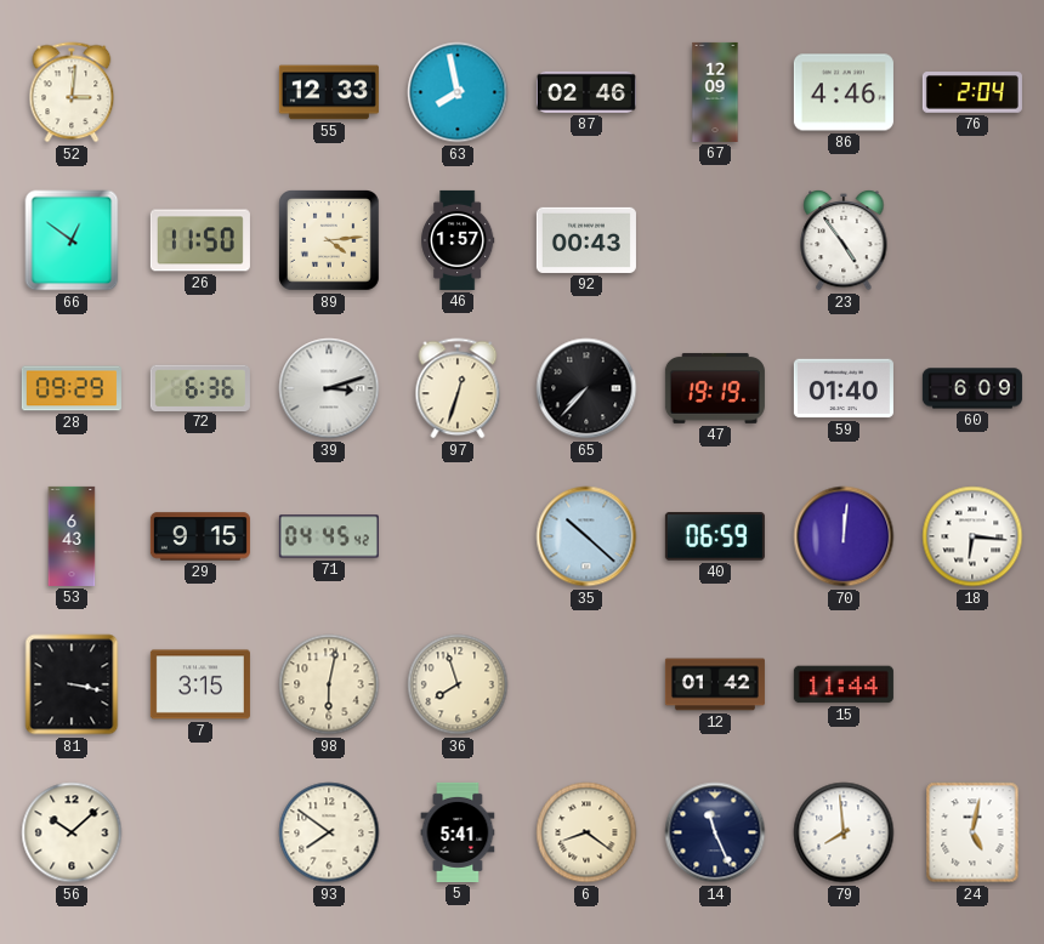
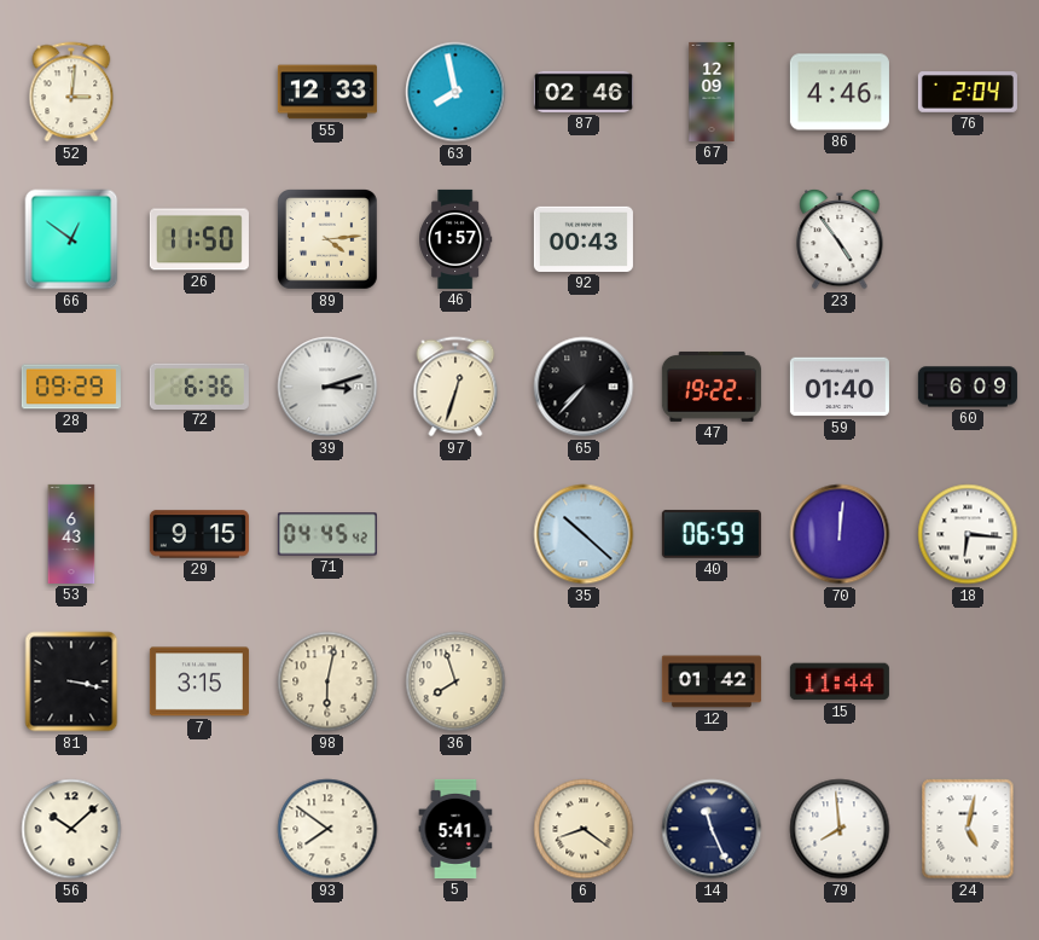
47: 19:19 -> 19:22 (712, 387)
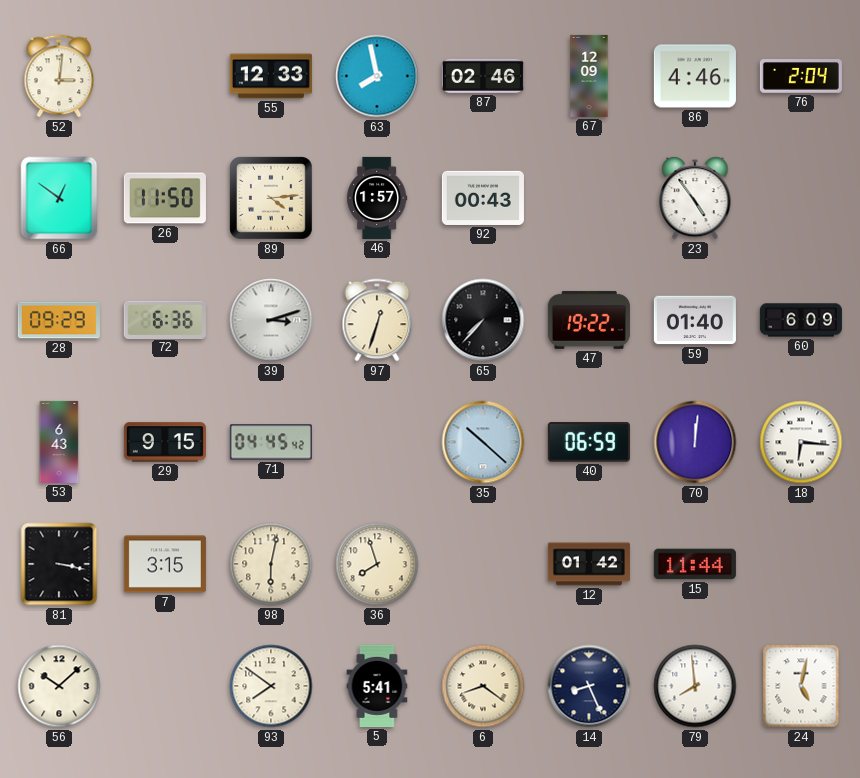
14: 11:26 -> 8:26 (589, 686)
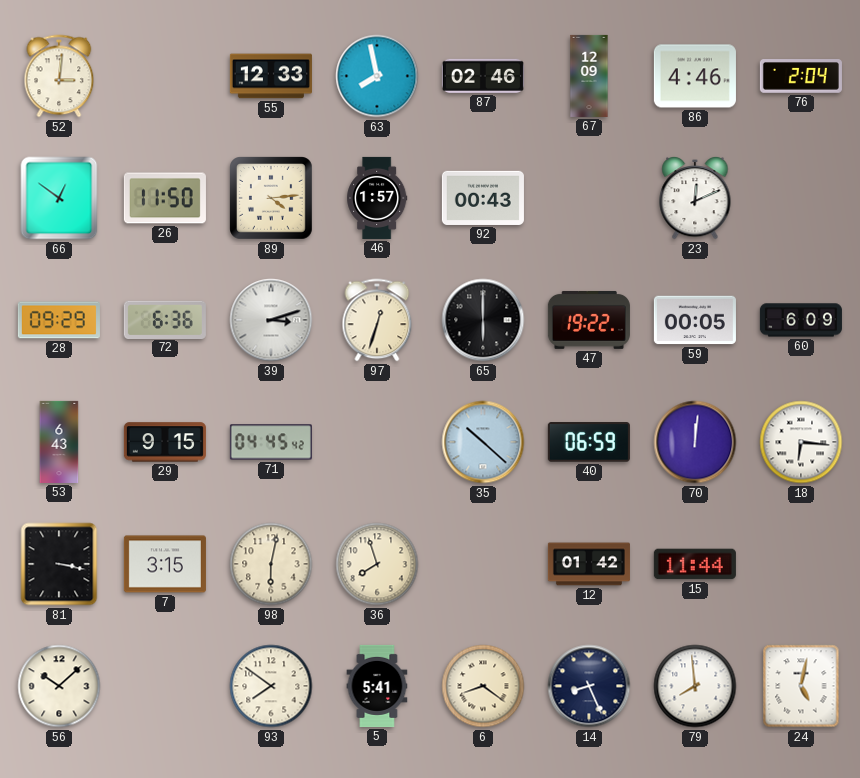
23: 4:54 -> 12:11 (695, 198)
65: 7:37 -> 6:00 (483, 320)
59: 01:40 -> 00:05 (695, 320)
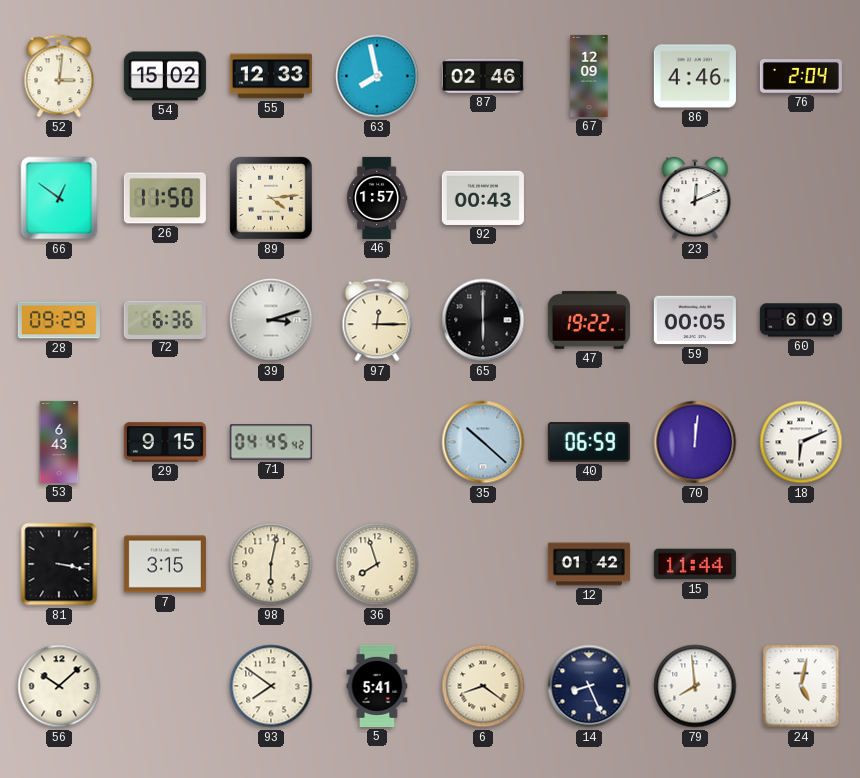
54: none -> 15:02 (165, 76)
97: 12:33 -> 12:15 (377, 320)
18: 6:16 -> 6:11 (801, 442)
